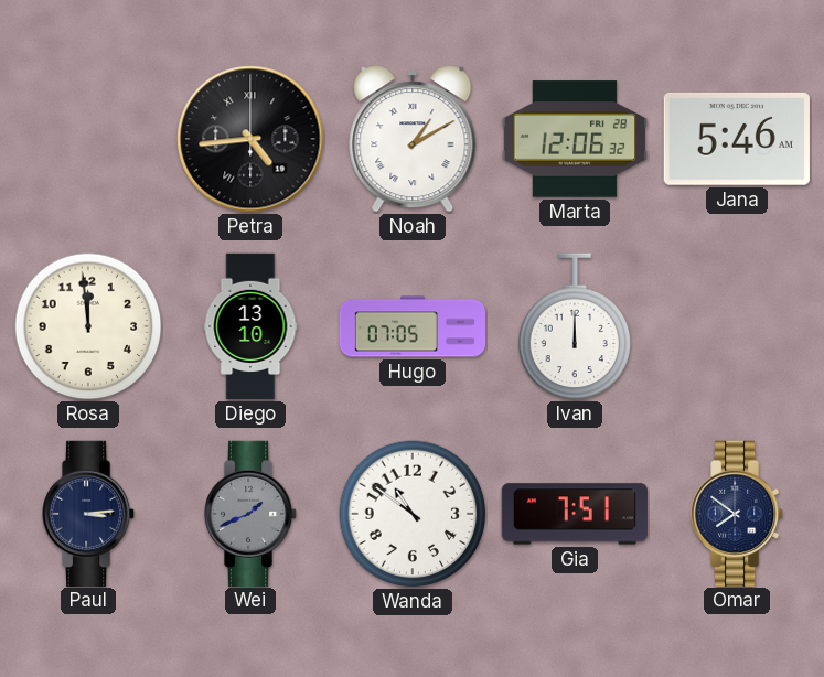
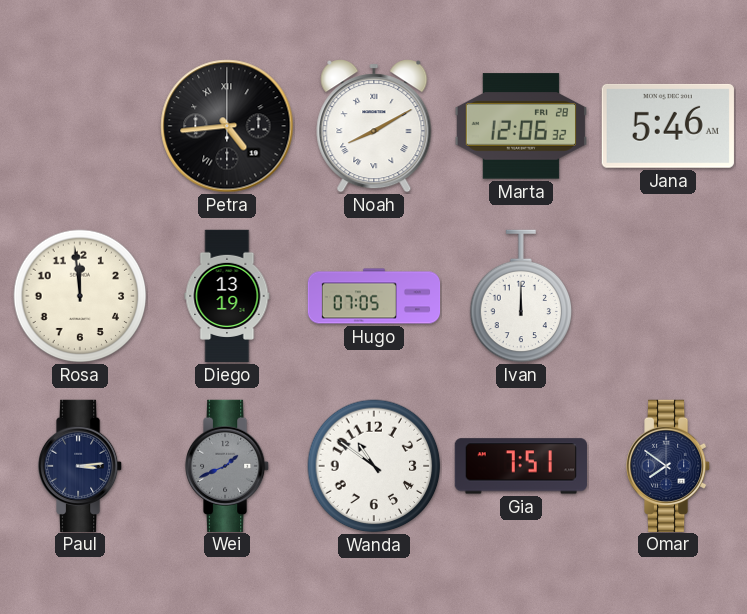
Noah: 1:10 -> 8:10 (374, 126)
Diego: 13:10 -> 13:19 (227, 296)
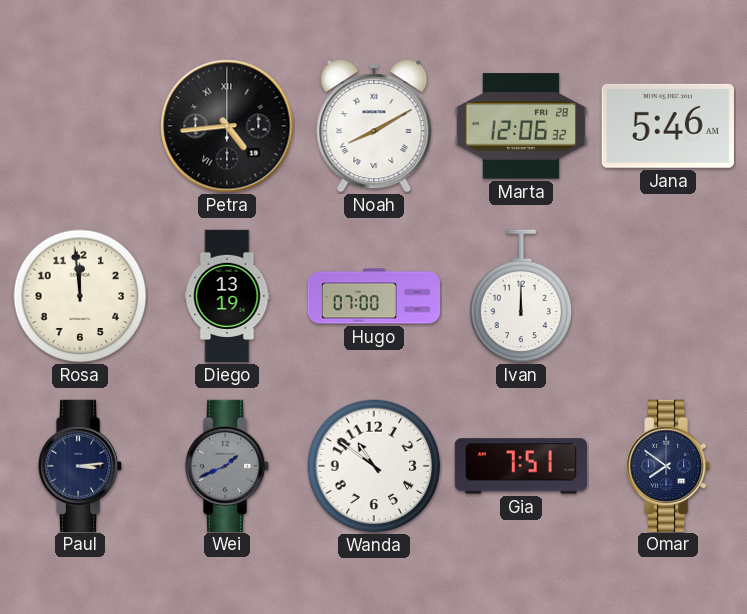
Hugo: 07:05 -> 07:00 (374, 296)
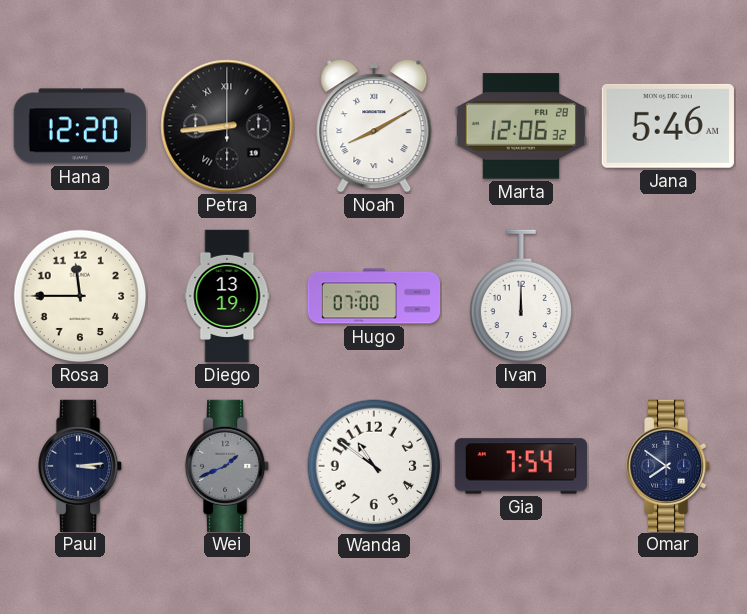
Hana: none -> 12:20 (80, 126)
Petra: 4:44 -> 8:44 (227, 126)
Rosa: 11:59 -> 11:45 (80, 296)
Gia: 7:51 -> 7:54 (520, 466)
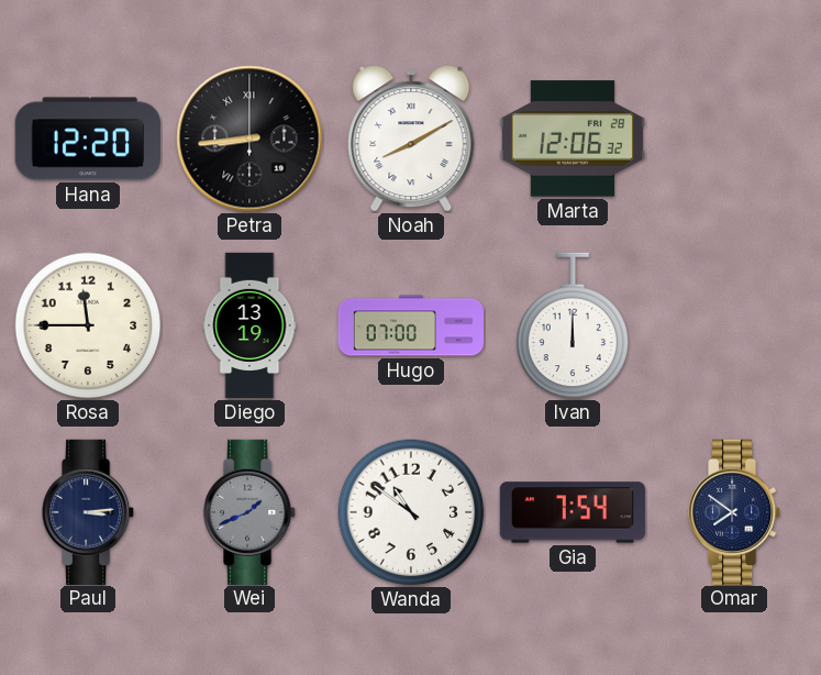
Jana: 5:46 -> none (668, 126)
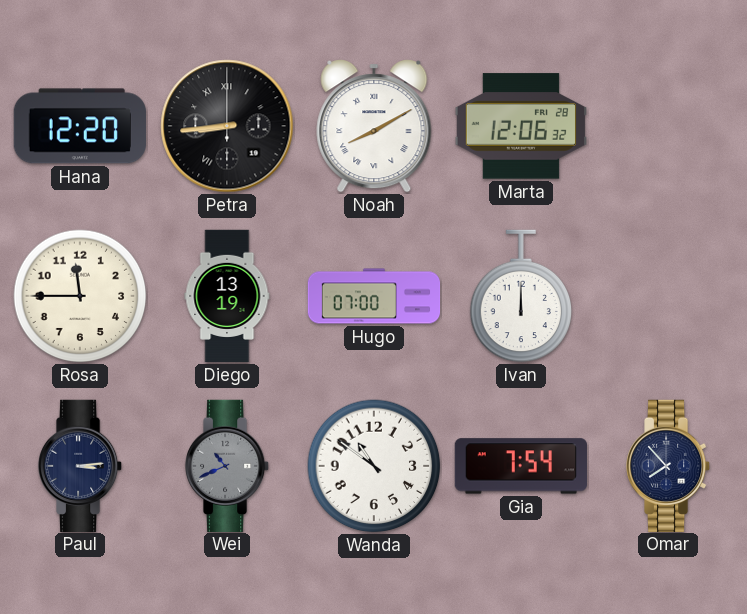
Wei: 1:41 -> 10:41 (228, 465)
Omar: 7:51 -> 7:53 (669, 465)
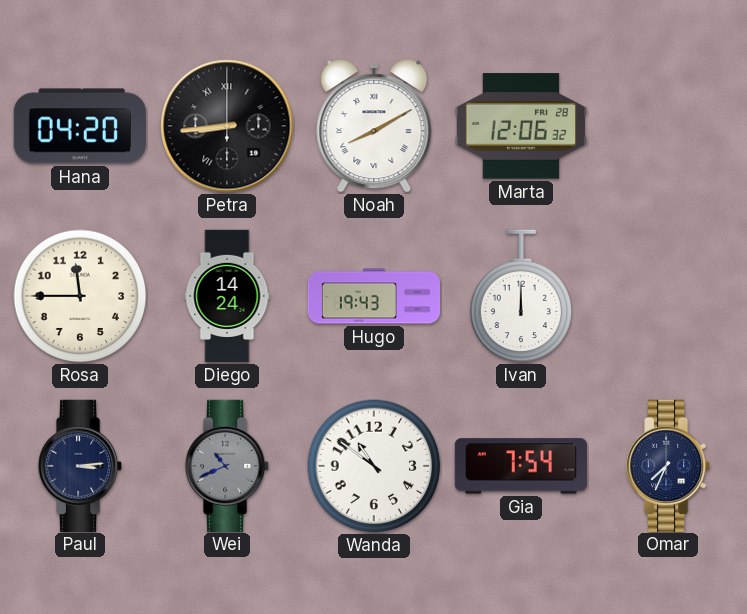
Hana: 12:20 -> 04:20 (80, 126)
Diego: 13:19 -> 14:24 (227, 296)
Hugo: 07:00 -> 19:43 (374, 296)
Omar: 7:53 -> 7:34 (669, 465)
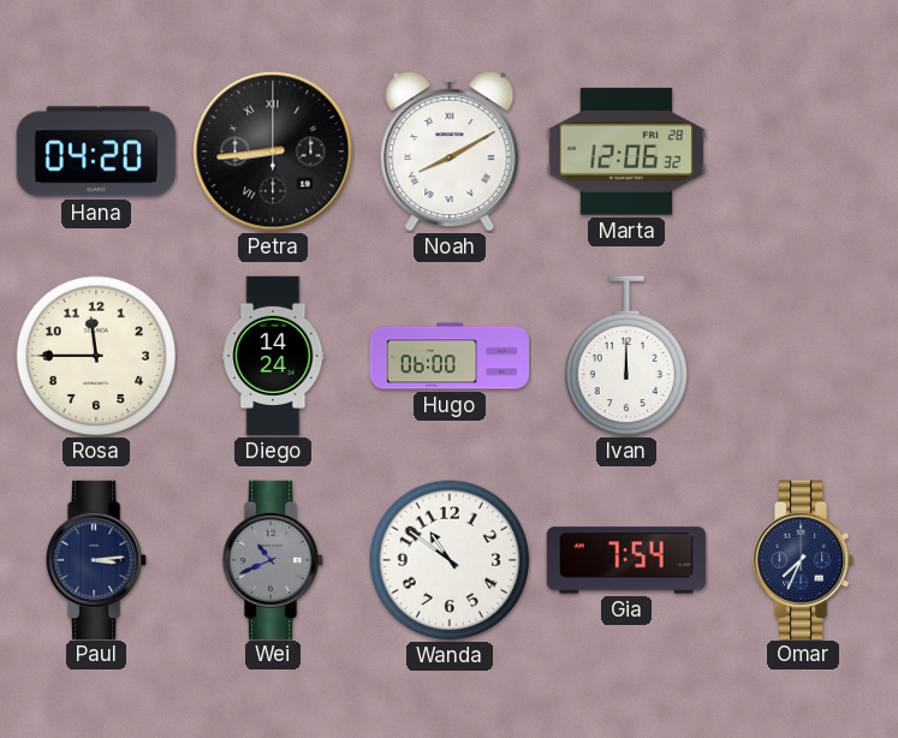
Hugo: 19:43 -> 06:00 (450, 356)
